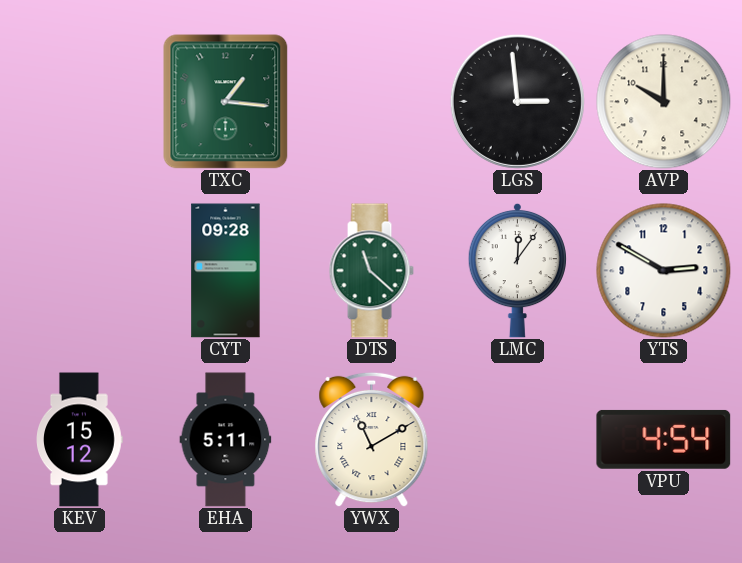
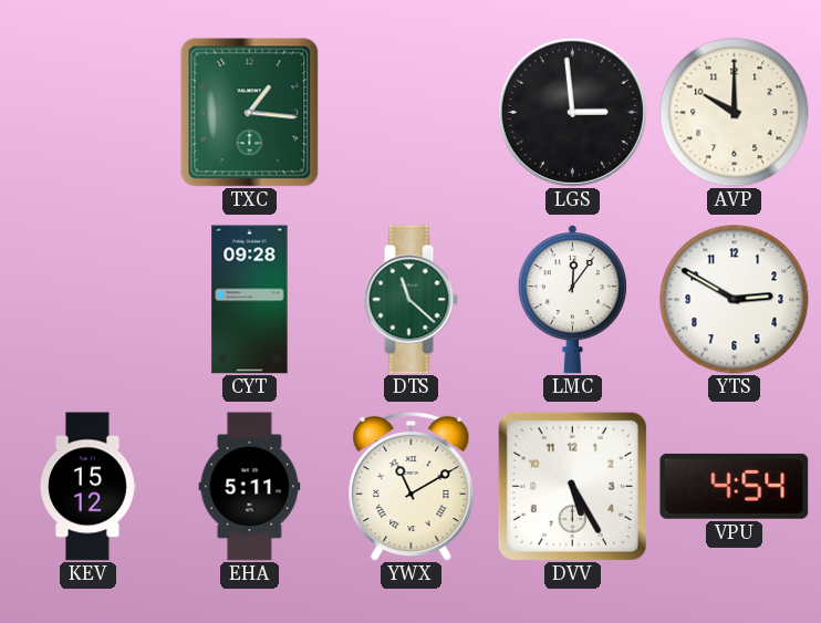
DVV: none -> 5:25 (572, 486)
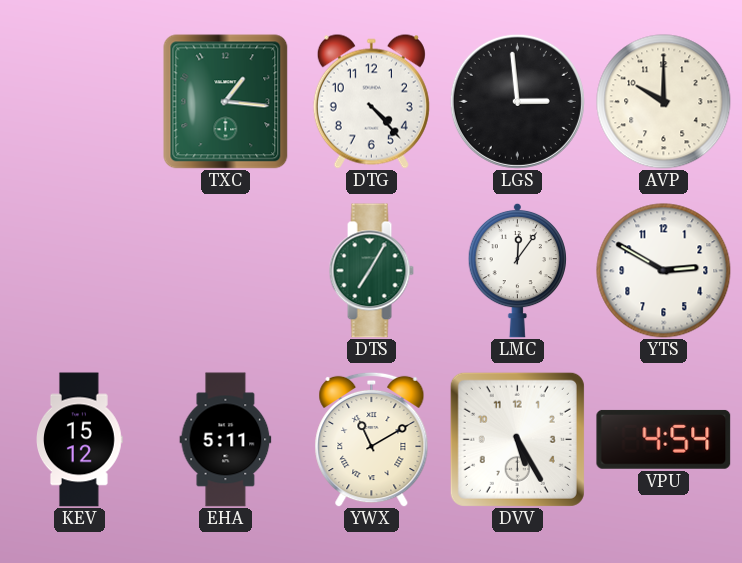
DTG: none -> 4:23 (371, 101)
CYT: 09:28 -> none (250, 300)
DTS: 11:22 -> 7:05 (371, 271)
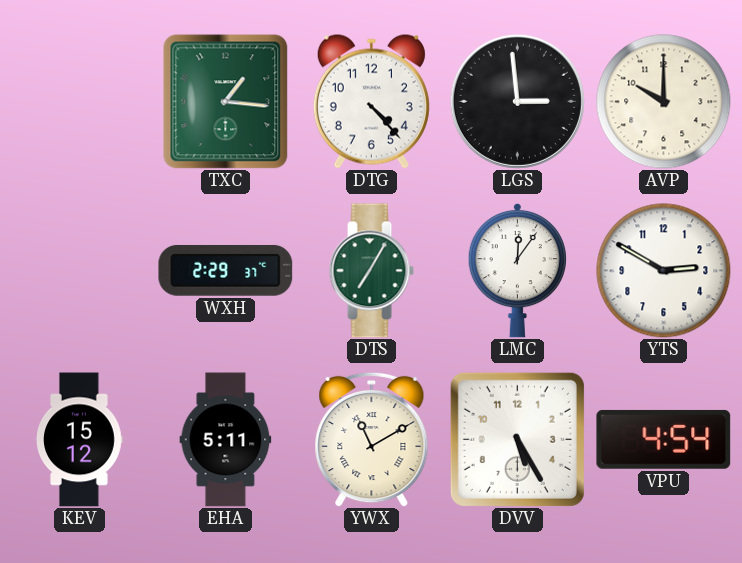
WXH: none -> 2:29 (226, 270)
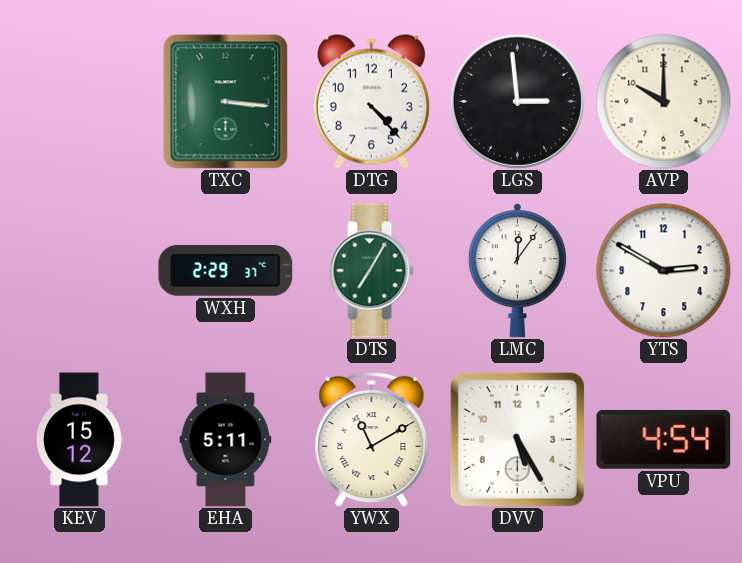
TXC: 1:16 -> 3:16 (226, 102)
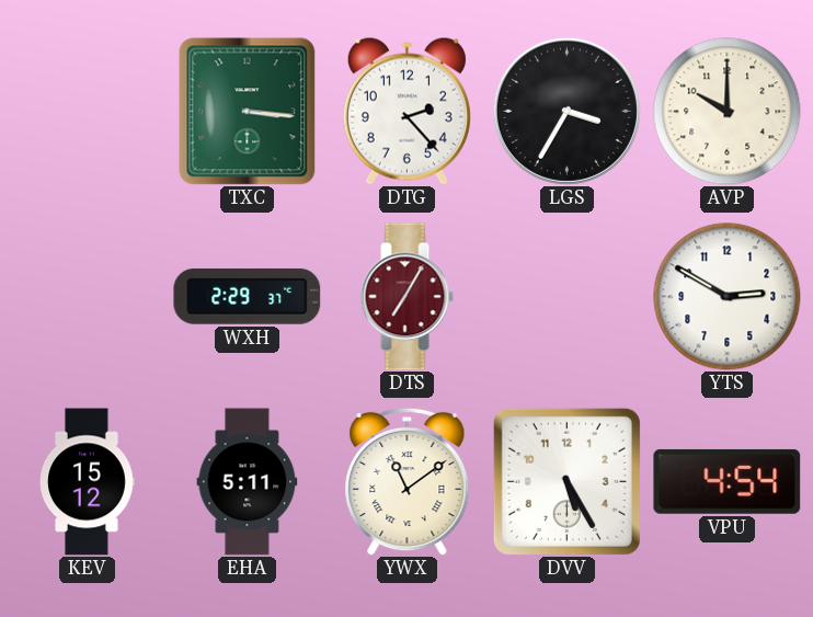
DTG: 4:23 -> 2:23 (406, 111)
LGS: 2:59 -> 3:35 (566, 111)
DTS dial: green -> burgundy (406, 297)
LMC: 12:06 -> none (517, 270)
YWX: 11:10 -> 11:09 (408, 481)
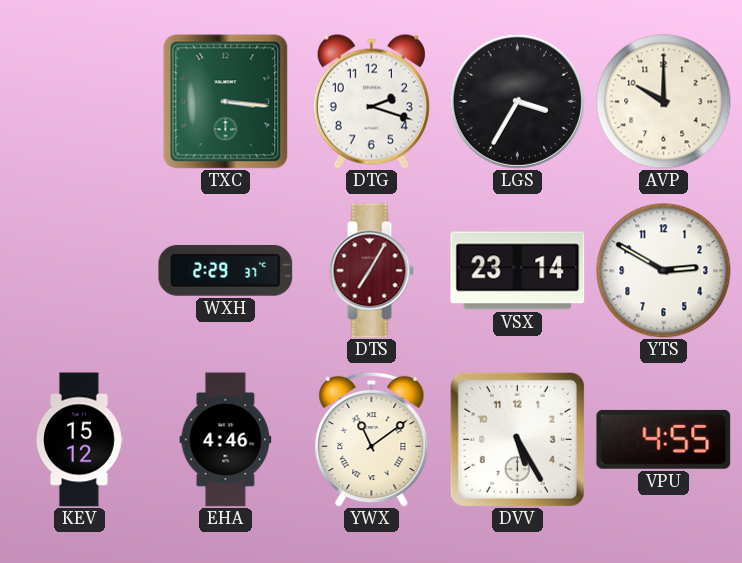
DTG: 2:23 -> 2:18 (371, 101)
VSX: none -> 23:14 (518, 271)
EHA: 5:11 -> 4:46 (226, 440)
VPU: 4:54 -> 4:55 (664, 439)
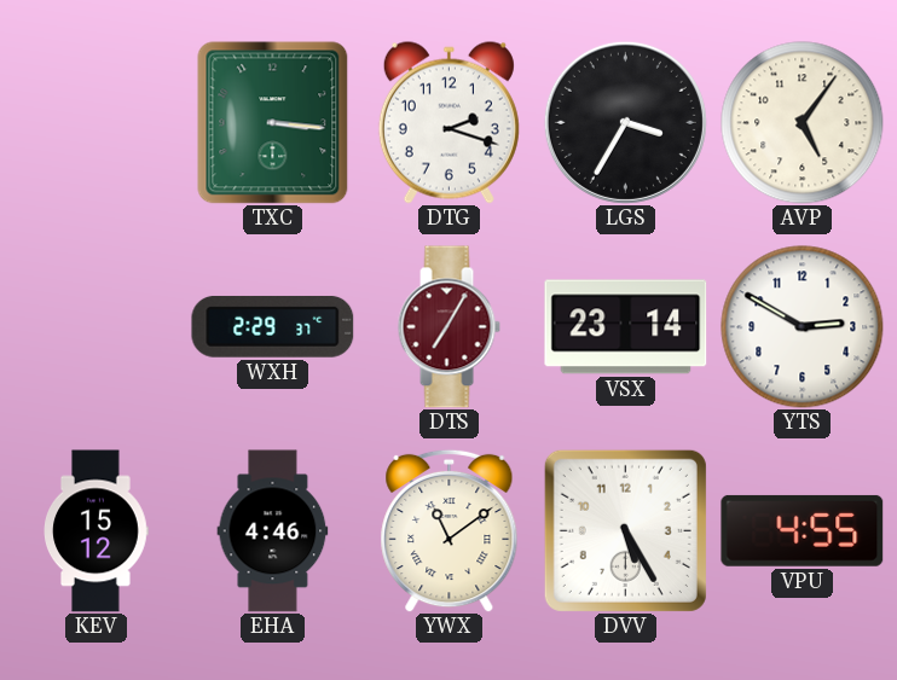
AVP: 10:00 -> 5:06 (803, 123)
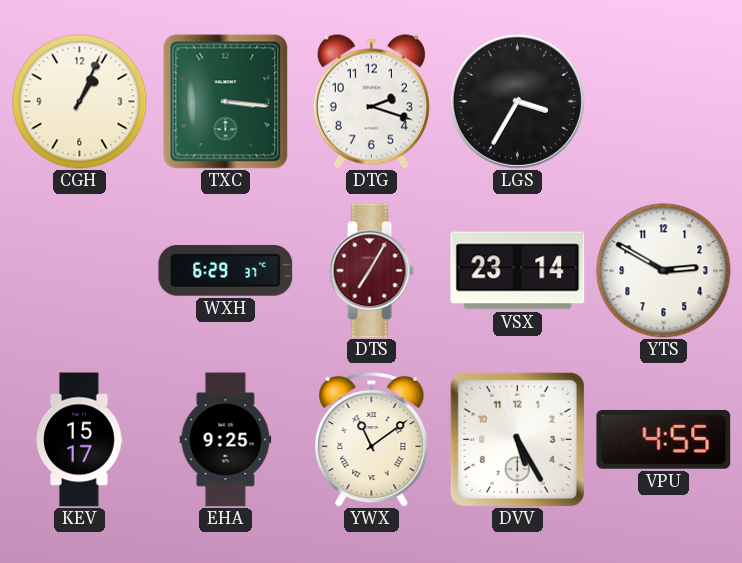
CGH: none -> 1:04 (80, 102)
AVP: 5:06 -> none (803, 123)
WXH: 2:29 -> 6:29 (226, 270)
KEV: 15:12 -> 15:17 (80, 440)
EHA: 4:46 -> 9:25 (226, 440)
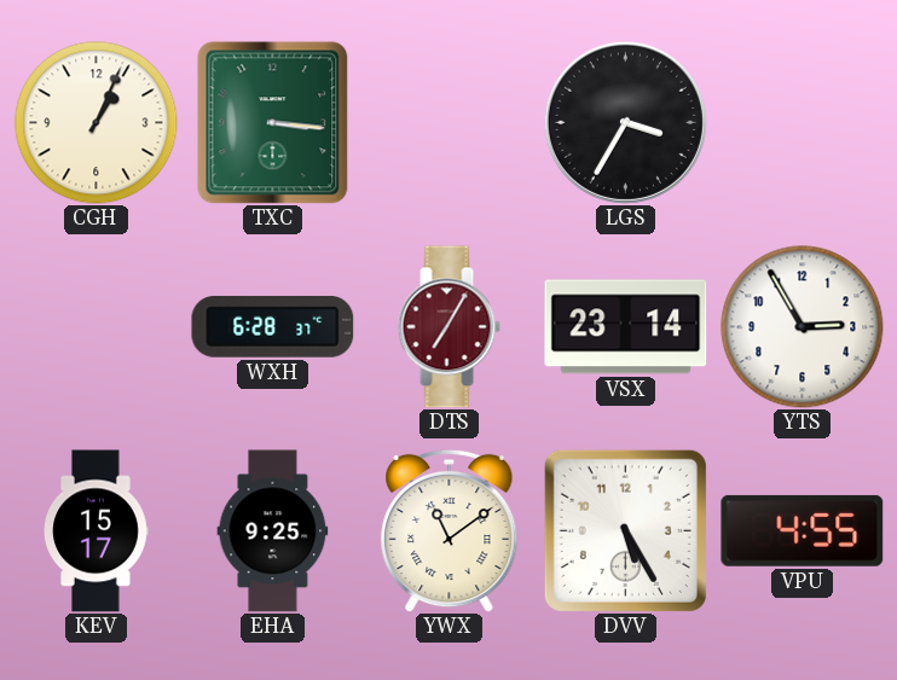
DTG: 2:18 -> none (371, 101)
WXH: 6:29 -> 6:28 (273, 326)
YTS: 2:50 -> 2:55 (803, 327)
